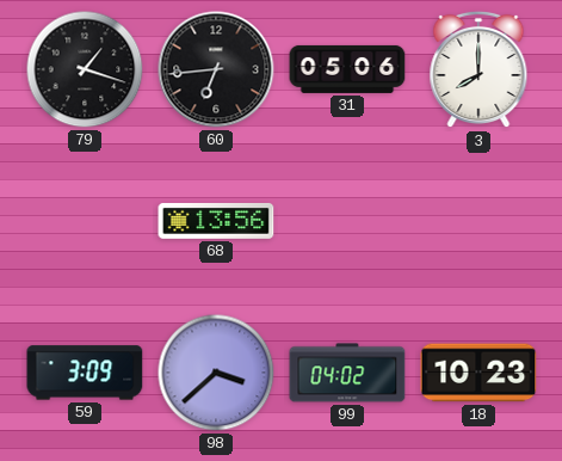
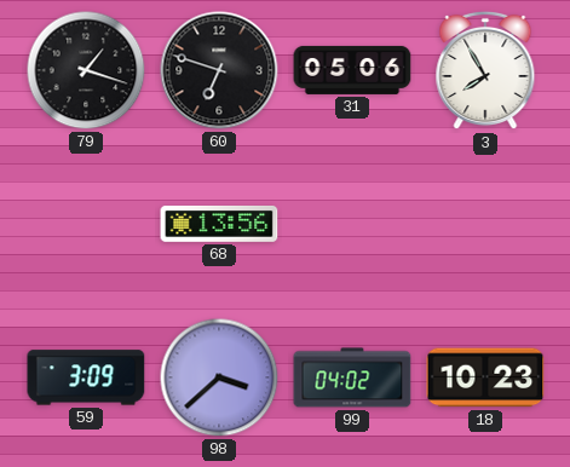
60: 6:44 -> 6:48 (219, 70)
3: 8:00 -> 7:55 (485, 70)
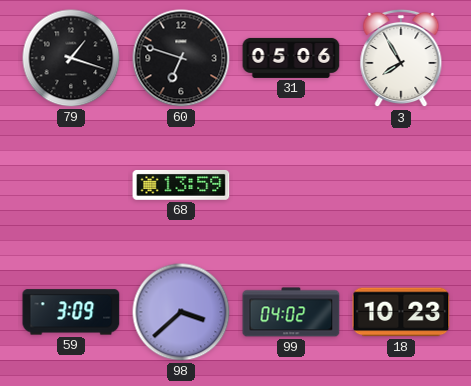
68: 13:56 -> 13:59 (181, 185)
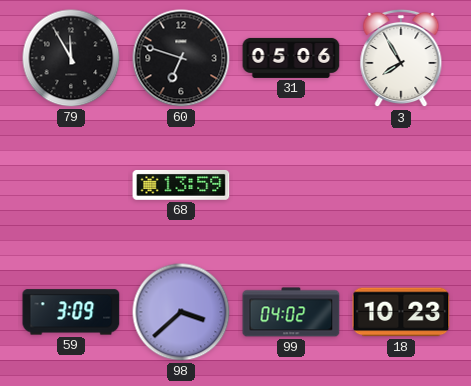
79: 1:18 -> 11:55 (71, 58)
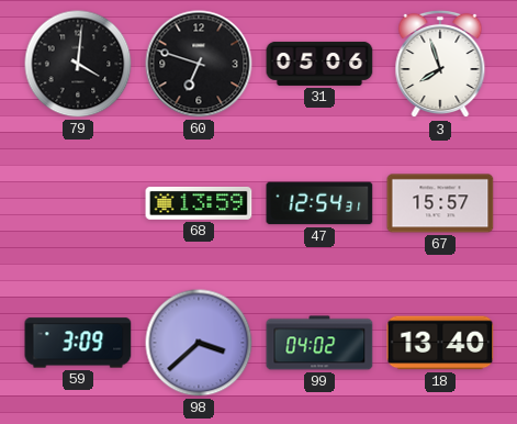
79: 11:55 -> 4:01 (78, 64)
3: 7:55 -> 7:57 (440, 64)
47: none -> 12:54 (319, 203)
67: none -> 15:57 (440, 203)
18: 10:23 -> 13:40 (440, 343)
